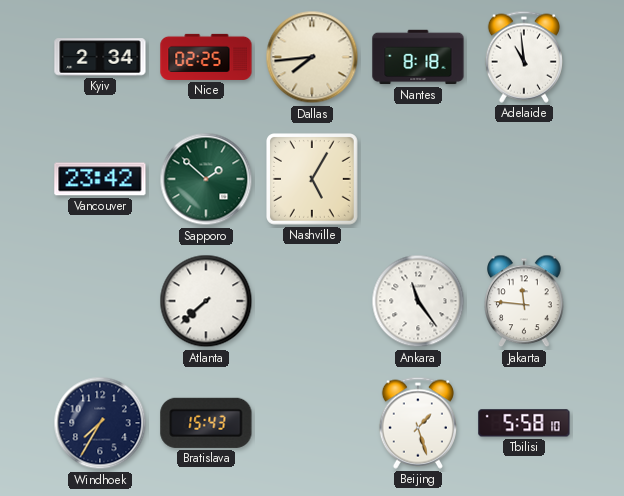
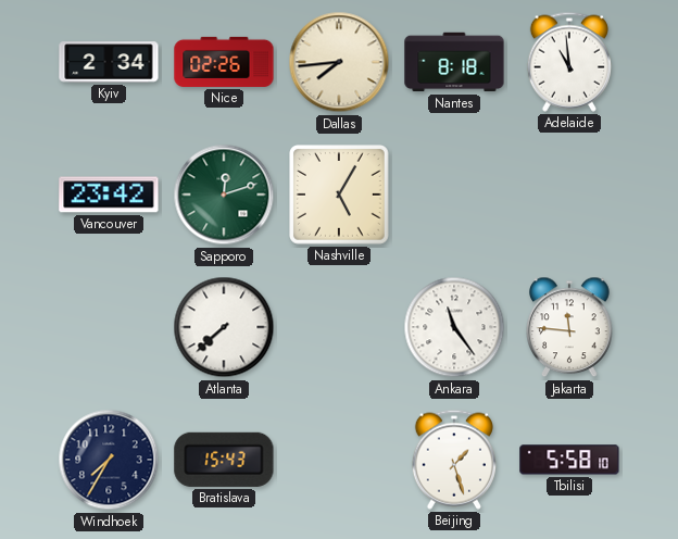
Nice: 02:25 -> 02:26 (224, 62)
Sapporo: 1:52 -> 12:12 (224, 195)
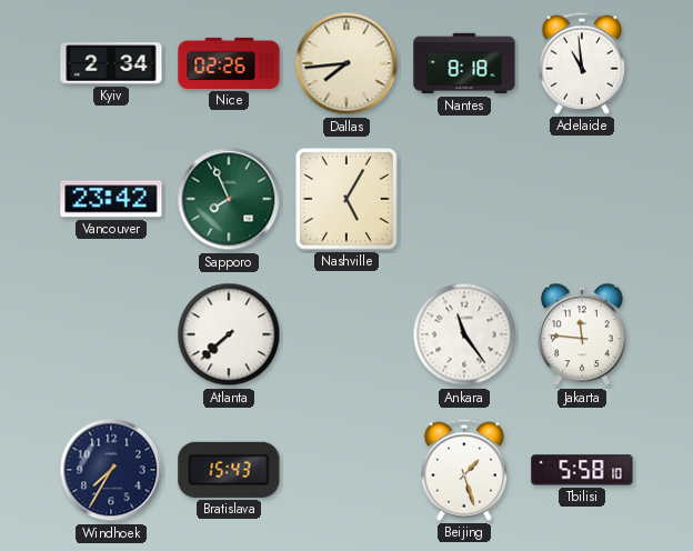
Sapporo: 12:12 -> 7:56 (229, 199)
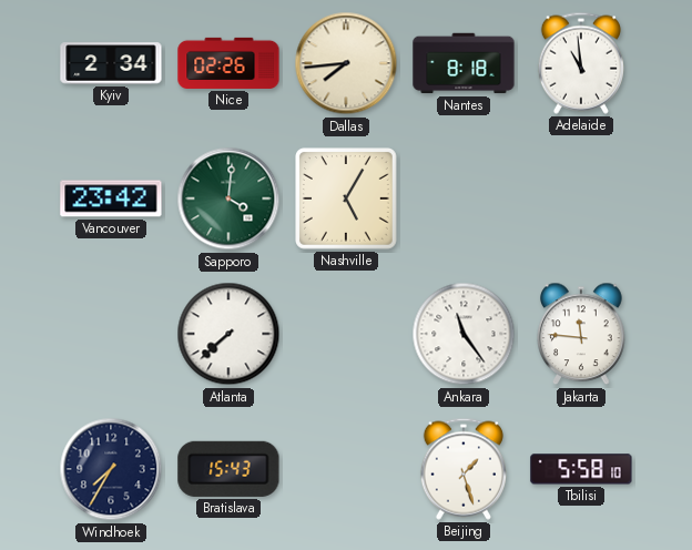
Sapporo: 7:56 -> 4:01 (228, 198)
